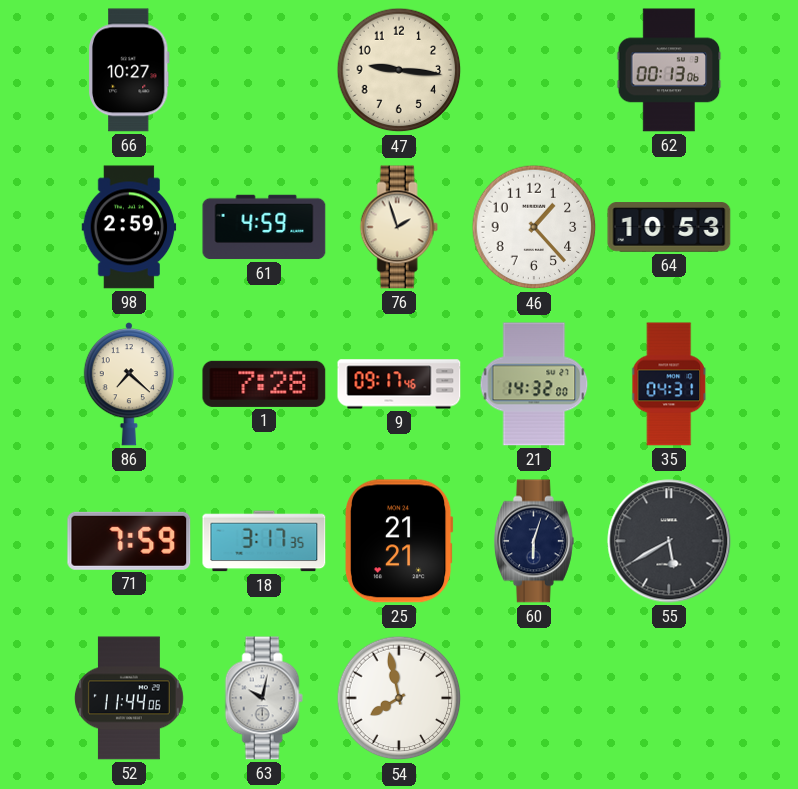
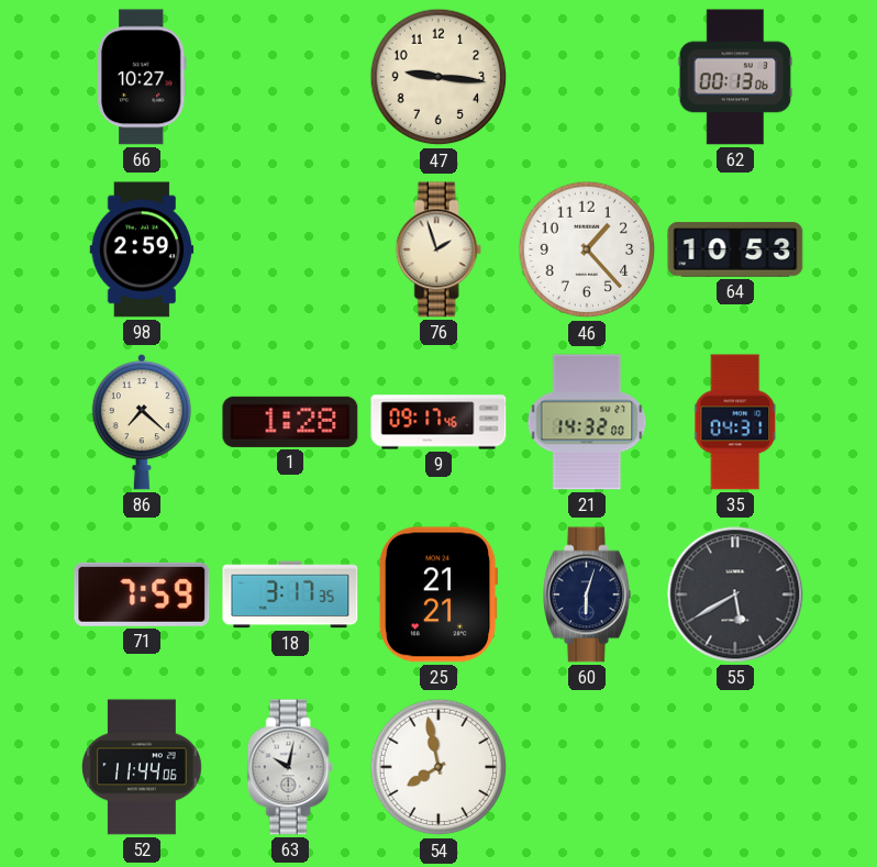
61: 4:59 -> none (264, 227)
1: 7:28 -> 1:28 (290, 422)
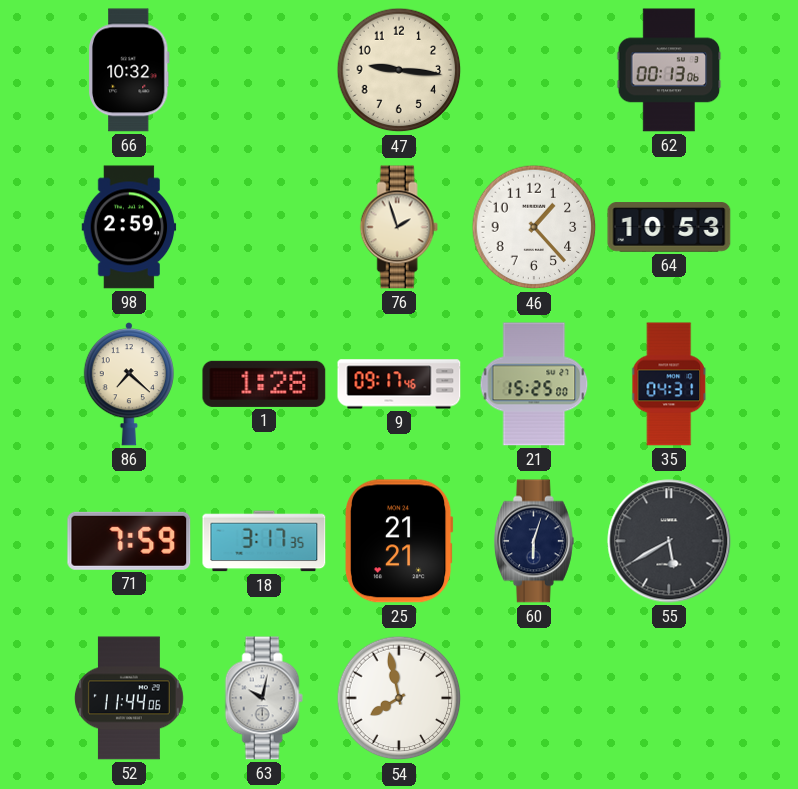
66: 10:27 -> 10:32 (129, 70)
21: 14:32 -> 15:25 (534, 384)
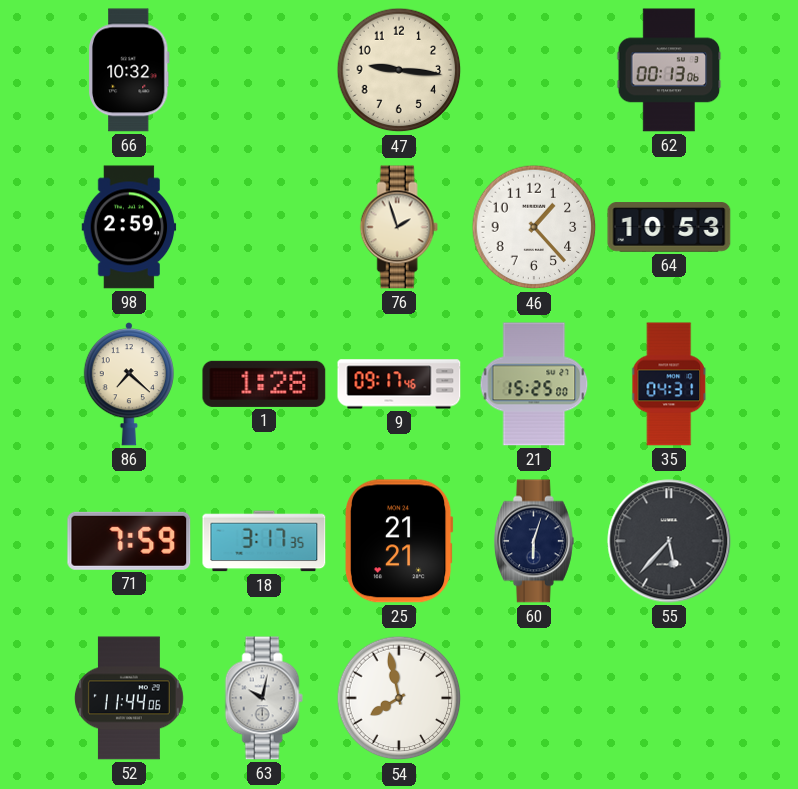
55: 5:40 -> 5:37 (669, 541)
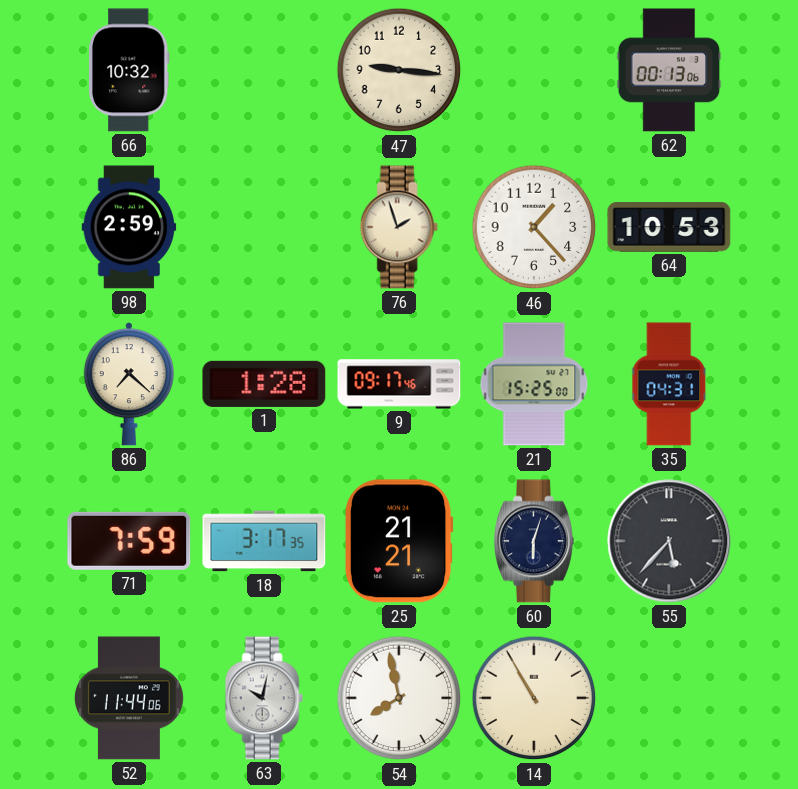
14: none -> 10:55 (534, 698)
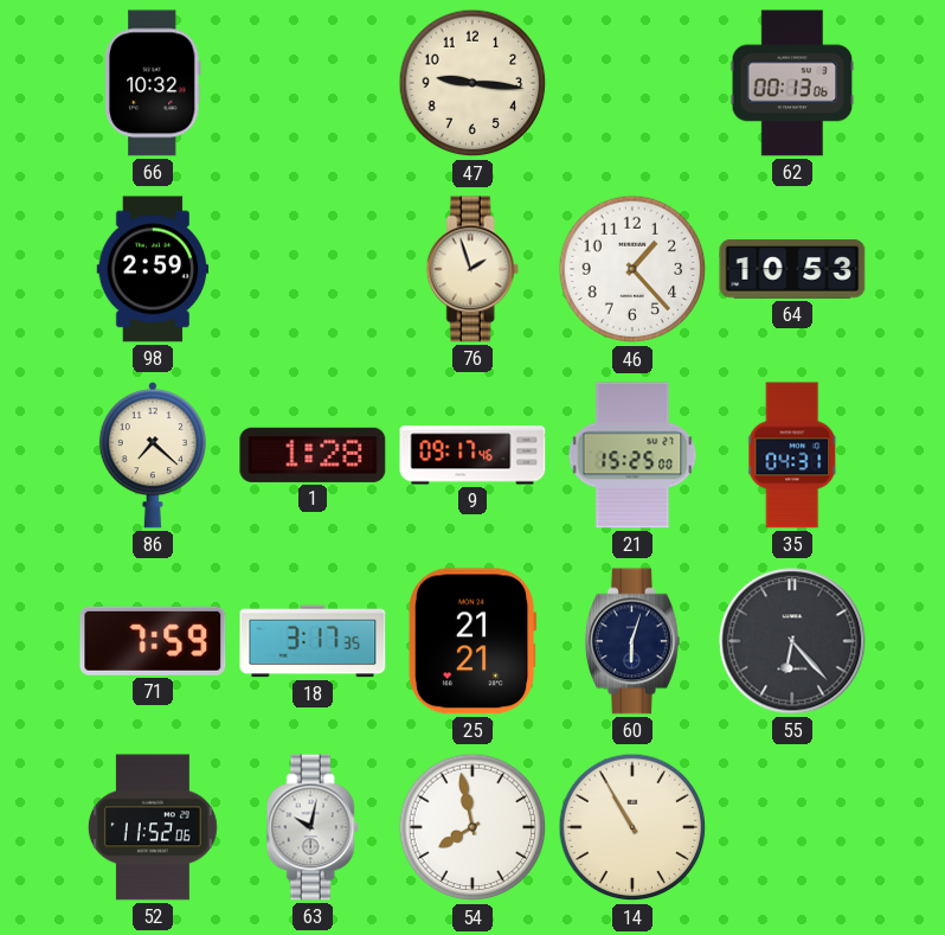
55: 5:37 -> 6:23 (792, 641)
52: 11:44 -> 11:52 (153, 827)
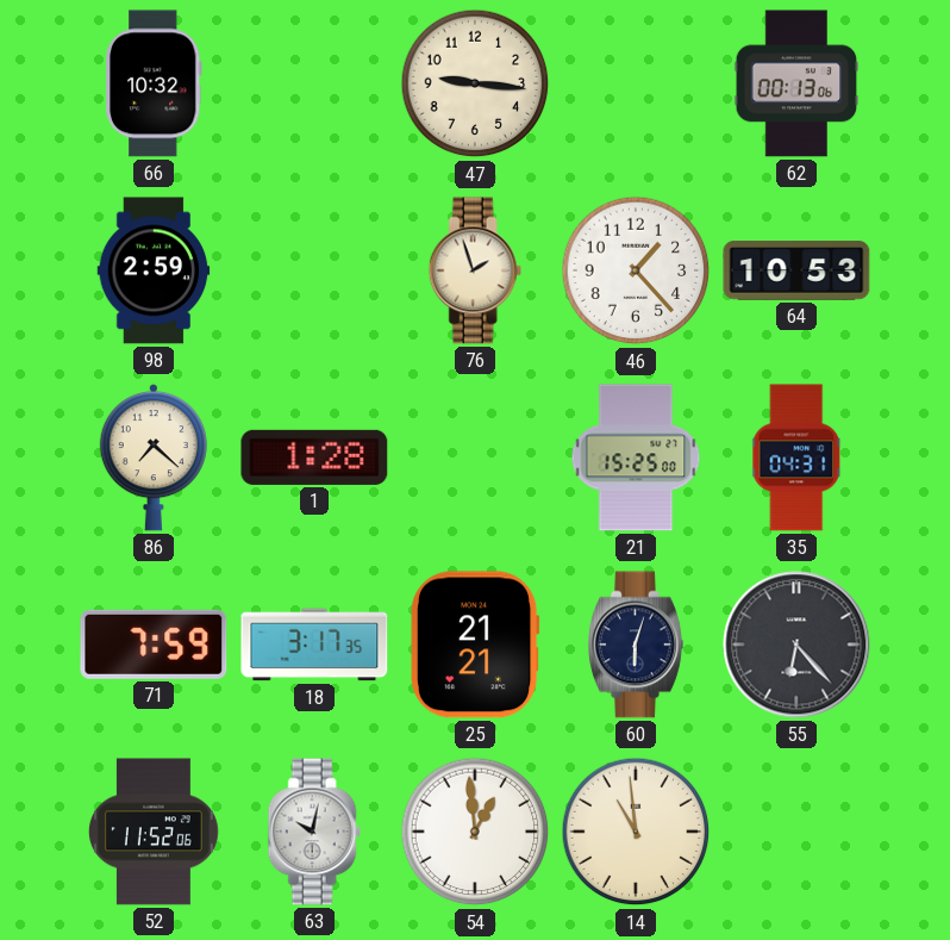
9: 09:17 -> none (472, 455)
54: 7:58 -> 12:59 (475, 832)
14: 10:55 -> 10:59 (636, 832)
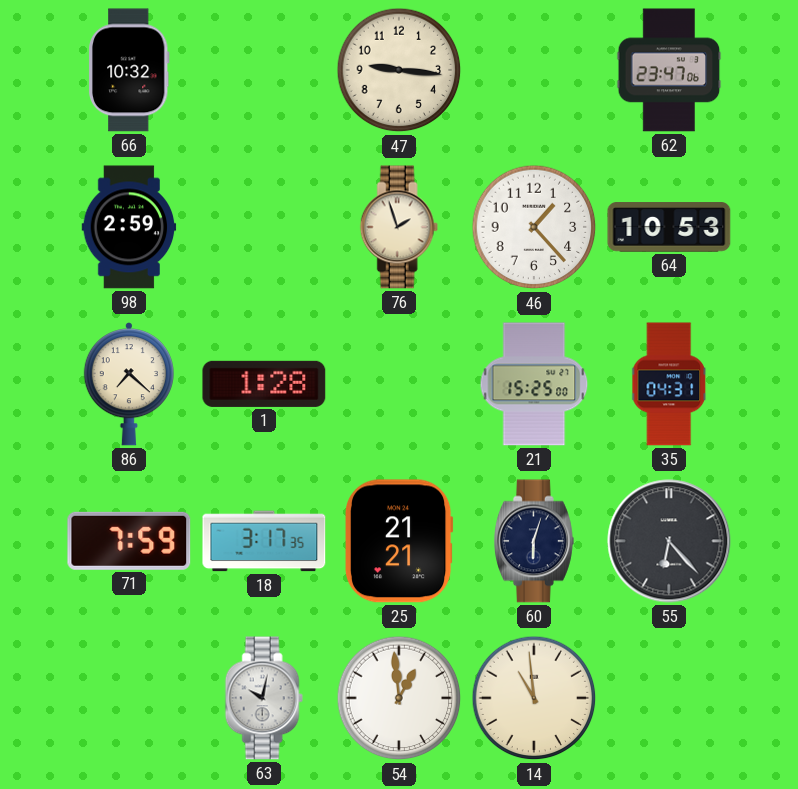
62: 00:13 -> 23:47 (669, 70)
52: 11:52 -> none (154, 832)
